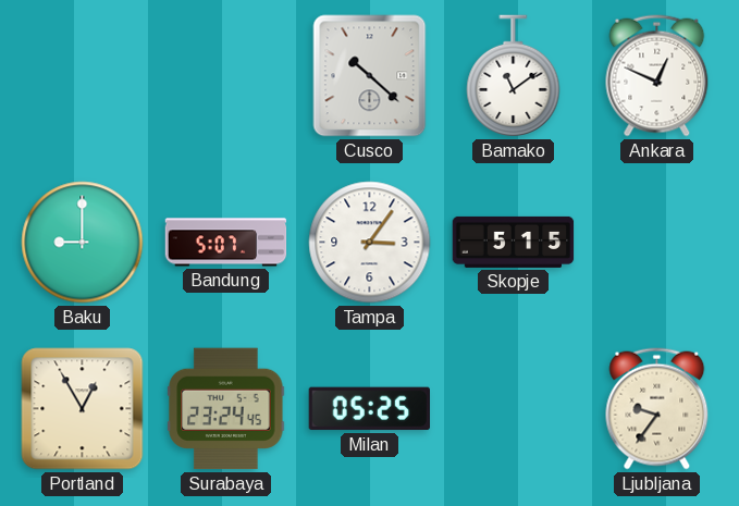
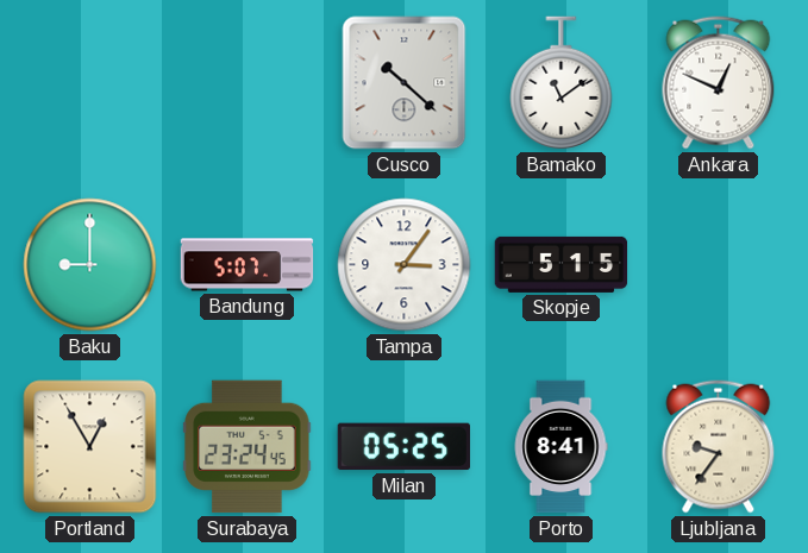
Porto: none -> 8:41 (560, 447)
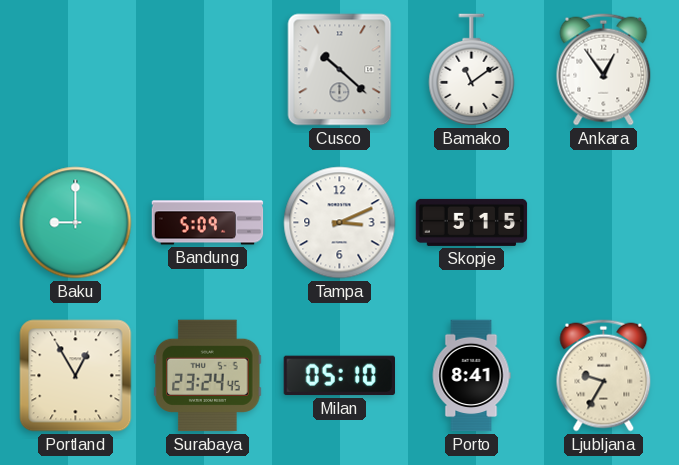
Ankara: 12:49 -> 12:54 (604, 70)
Bandung: 5:07 -> 5:09 (208, 223)
Tampa: 3:06 -> 3:11 (340, 223)
Milan: 05:25 -> 05:10 (339, 376)
Ljubljana: 9:36 -> 9:35 (604, 376)
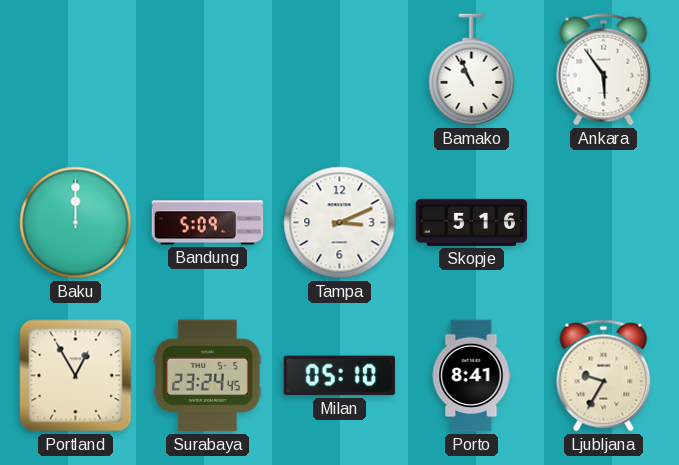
Cusco: 10:22 -> none (340, 70)
Bamako: 11:09 -> 10:56 (472, 70)
Ankara: 12:54 -> 5:54 (604, 70)
Baku: 9:00 -> 12:00 (76, 223)
Skopje: 5:15 -> 5:16 (472, 222)
